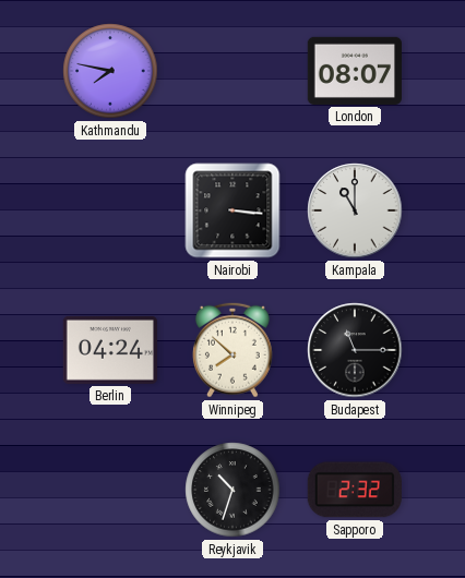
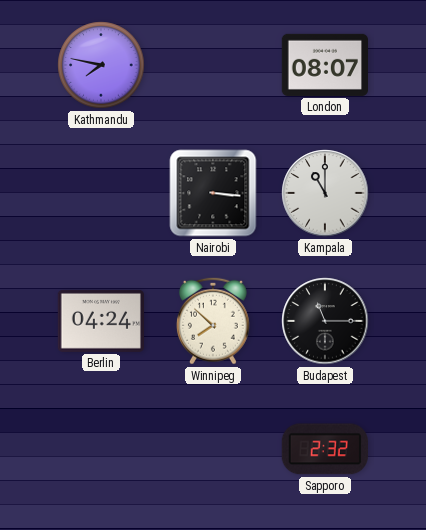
Reykjavik: 10:33 -> none (233, 490)
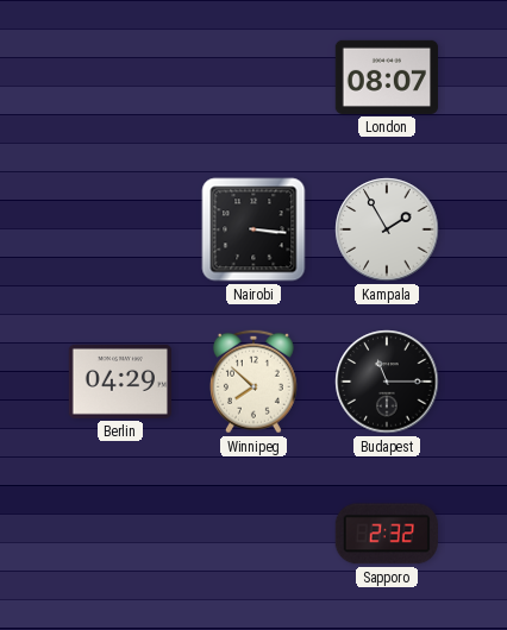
Kathmandu: 7:47 -> none (101, 65)
Kampala: 11:00 -> 1:55 (387, 229)
Berlin: 04:24 -> 04:29 (119, 382)
